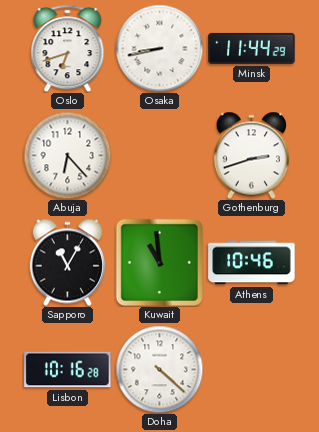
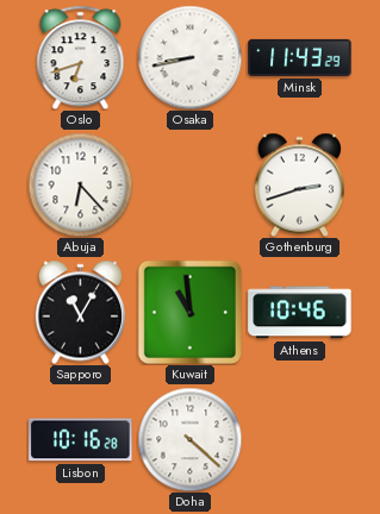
Minsk: 11:44 -> 11:43 (300, 57)
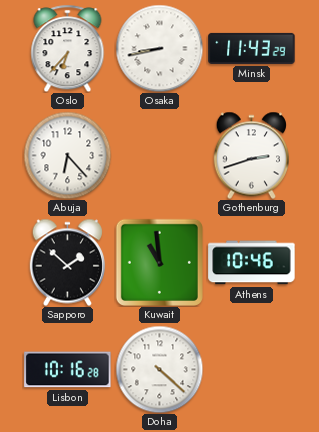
Oslo: 6:42 -> 6:37 (68, 48)
Sapporo: 11:05 -> 1:52 (67, 262)
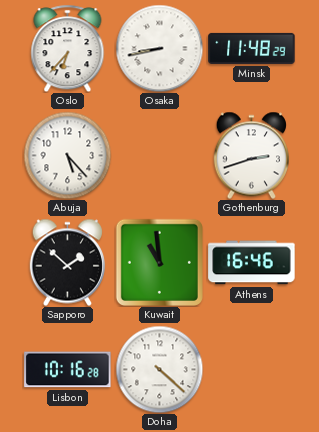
Minsk: 11:43 -> 11:48 (252, 48)
Abuja: 6:23 -> 5:23 (67, 155)
Athens: 10:46 -> 16:46 (252, 263)
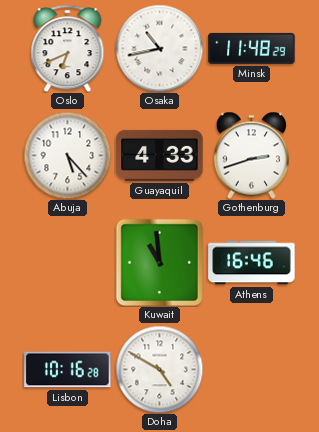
Oslo: 6:37 -> 6:41 (68, 48)
Osaka: 8:43 -> 10:43 (159, 48)
Guayaquil: none -> 4:33 (160, 155)
Sapporo: 1:52 -> none (67, 262)
Doha: 4:22 -> 4:50 (159, 369)
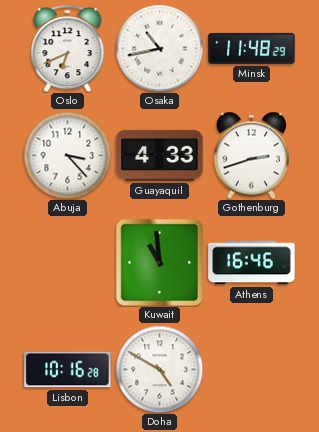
Abuja: 5:23 -> 3:23 (67, 155)
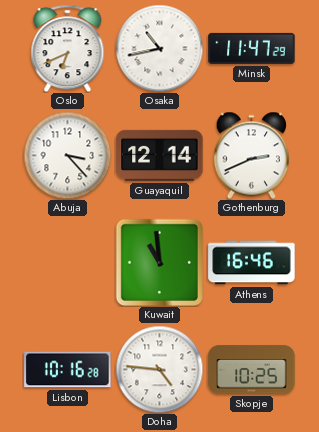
Minsk: 11:48 -> 11:47 (252, 48)
Guayaquil: 4:33 -> 12:14 (160, 155)
Gothenburg: 2:42 -> 2:41 (251, 155)
Doha: 4:50 -> 4:46 (159, 369)
Skopje: none -> 10:25 (252, 370)
